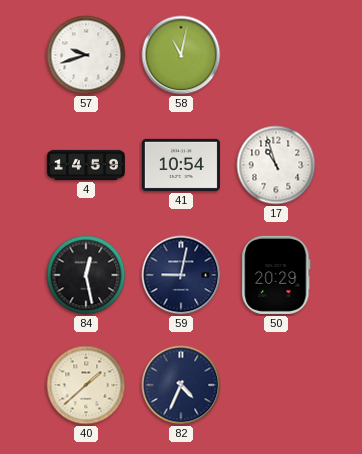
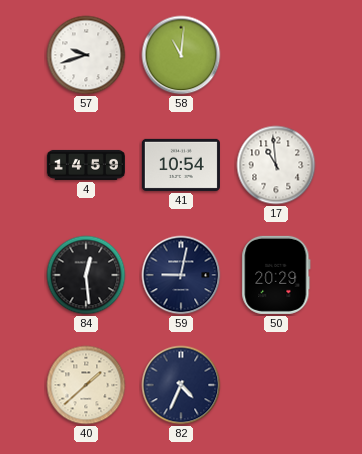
58: 11:02 -> 11:01 (181, 55)
17: 10:57 -> 10:59 (276, 165)
84: 12:28 -> 12:29 (86, 275)
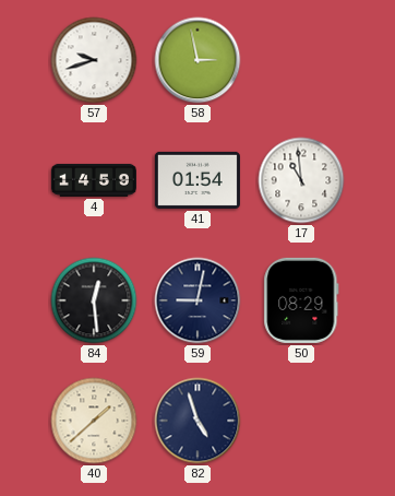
58: 11:01 -> 2:58 (197, 60)
41: 10:54 -> 01:54 (197, 180)
50: 20:29 -> 08:29 (301, 300)
82: 4:34 -> 4:57 (197, 421)
